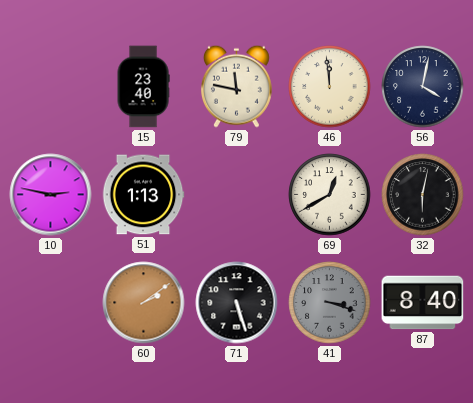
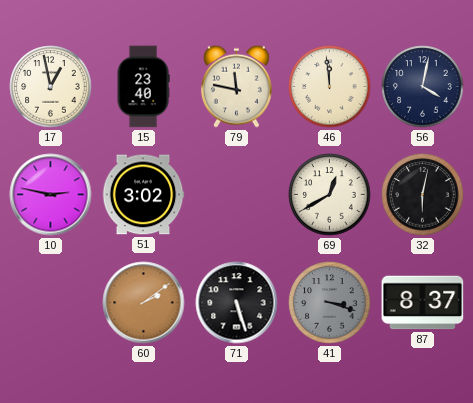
17: none -> 12:58 (51, 87)
51: 1:13 -> 3:02 (143, 195)
87: 8:40 -> 8:37 (423, 303)
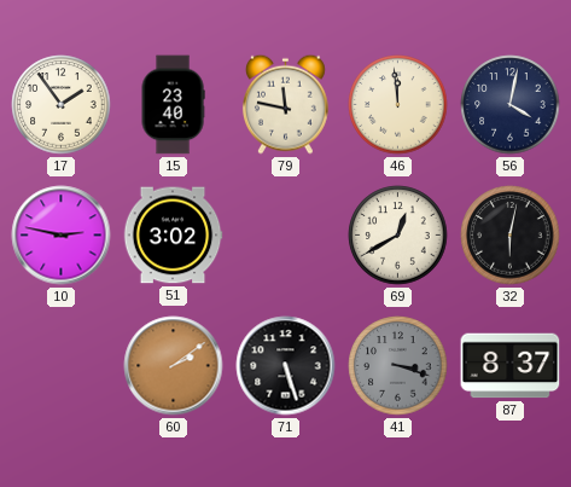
17: 12:58 -> 1:54 (62, 105)
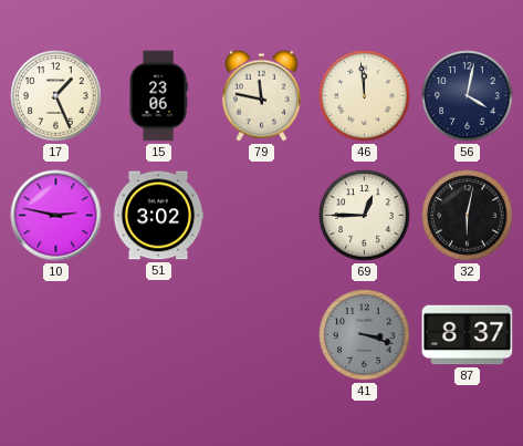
17: 1:54 -> 1:26 (56, 96)
15: 23:40 -> 23:06 (158, 96)
69: 12:40 -> 12:45 (365, 216)
60: 2:09 -> none (174, 366)
71: 5:27 -> none (286, 366)
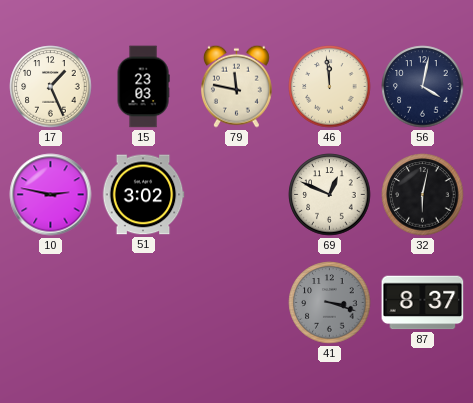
15: 23:06 -> 23:03 (143, 87)
69: 12:45 -> 12:49 (330, 195)
